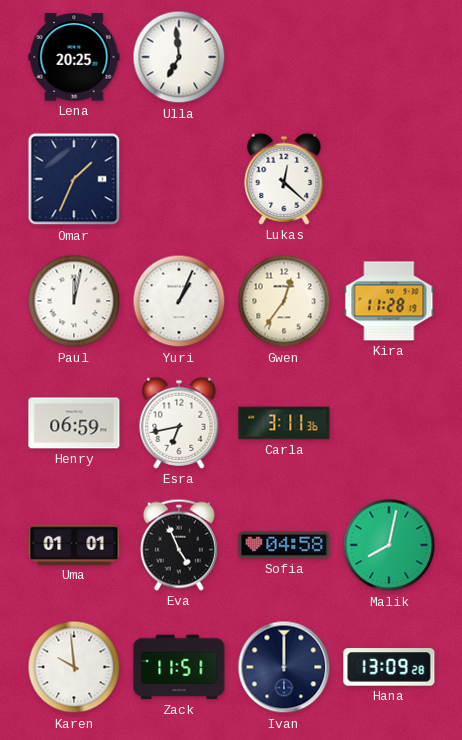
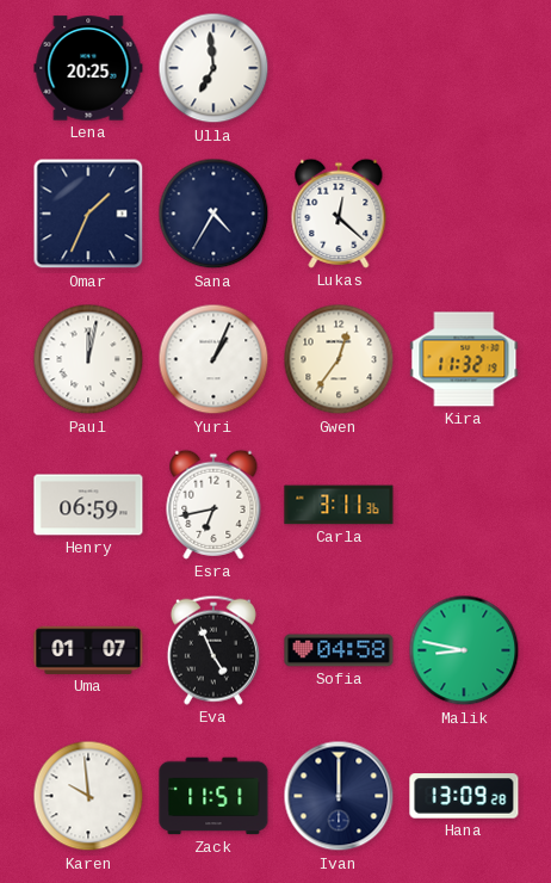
Sana: none -> 4:35 (213, 214)
Kira: 11:28 -> 11:32 (464, 359)
Uma: 01:01 -> 01:07 (88, 650)
Malik: 8:02 -> 8:47 (464, 650)
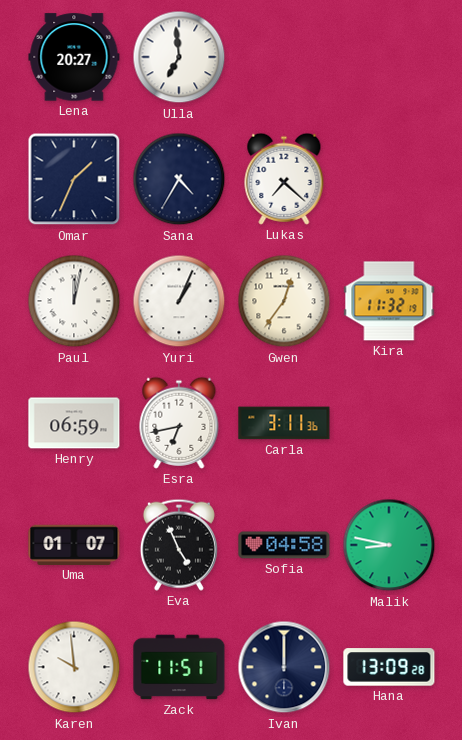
Lena: 20:25 -> 20:27 (74, 57)
Lukas: 12:22 -> 7:22 (284, 179)
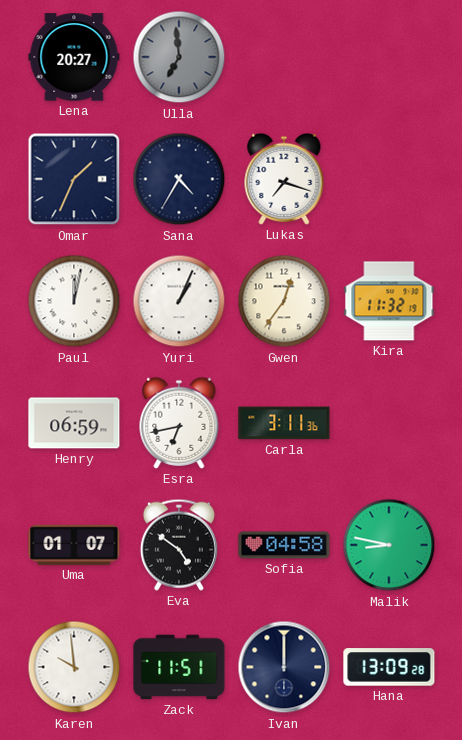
Ulla dial: white -> grey (179, 57)
Lukas: 7:22 -> 7:18 (284, 179)
Eva: 4:56 -> 4:51 (179, 545)
